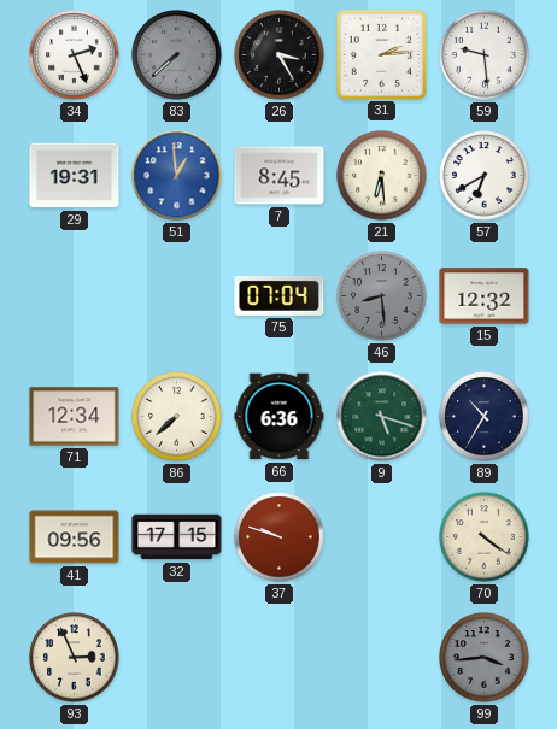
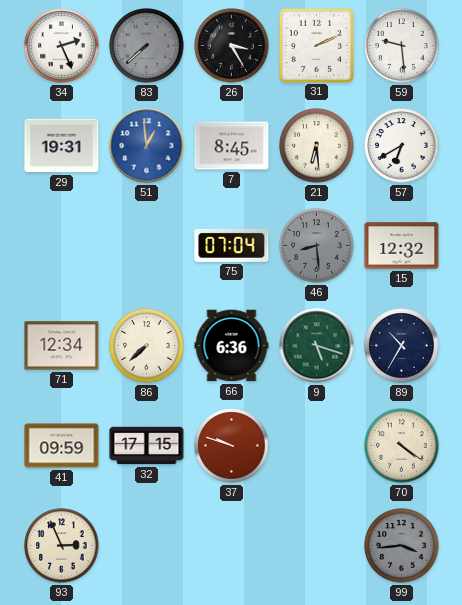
31: 2:14 -> 2:11 (316, 45)
41: 09:56 -> 09:59 (62, 446)
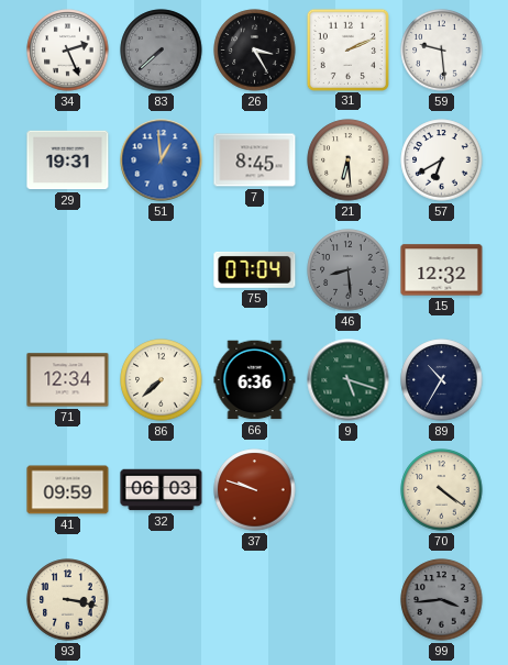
32: 17:15 -> 06:03 (162, 490)
93: 2:56 -> 3:17 (68, 600)
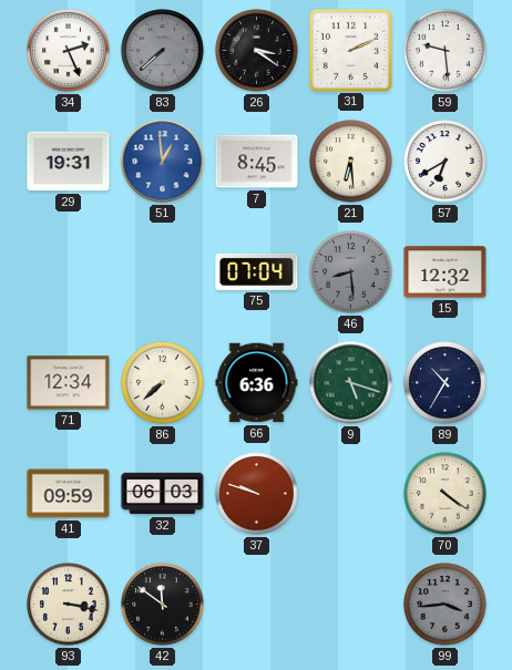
26: 3:25 -> 3:21 (257, 51)
42: none -> 11:51 (163, 605)
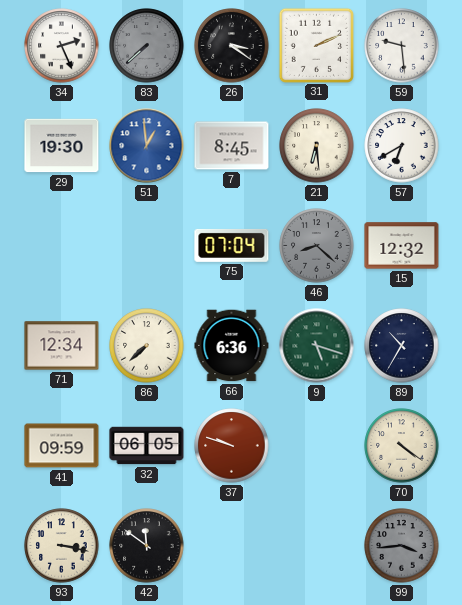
29: 19:31 -> 19:30 (62, 146)
46: 8:29 -> 8:22 (317, 246)
32: 06:03 -> 06:05 (147, 446)
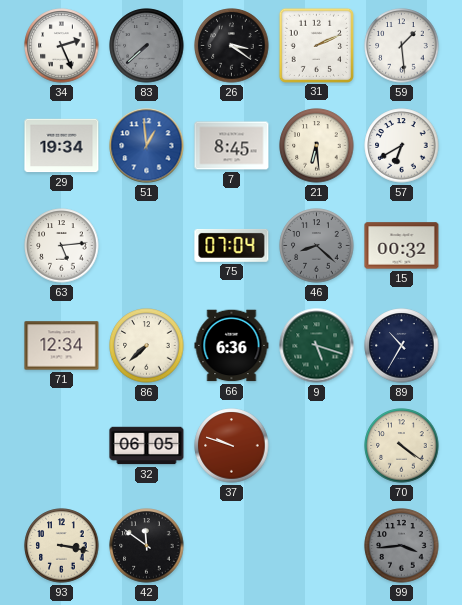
59: 9:29 -> 1:29 (402, 46)
29: 19:30 -> 19:34 (62, 146)
63: none -> 5:14 (62, 246)
15: 12:32 -> 00:32 (402, 246)
41: 09:59 -> none (62, 446)
